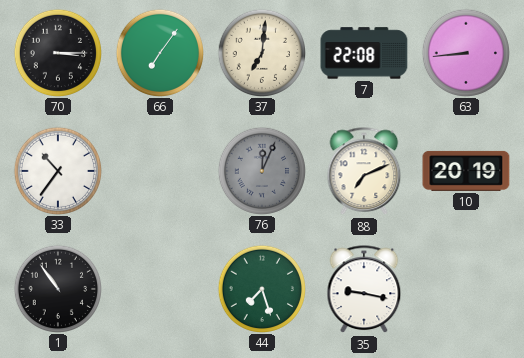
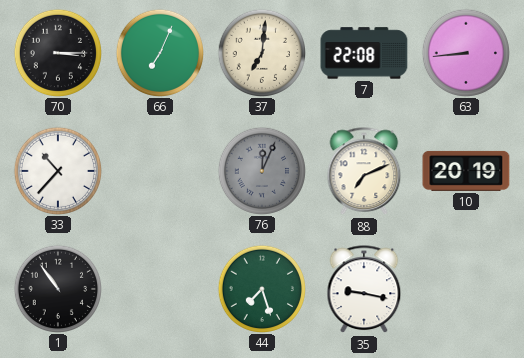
66: 7:06 -> 7:04 (159, 52)
33: 10:36 -> 10:37 (57, 170)
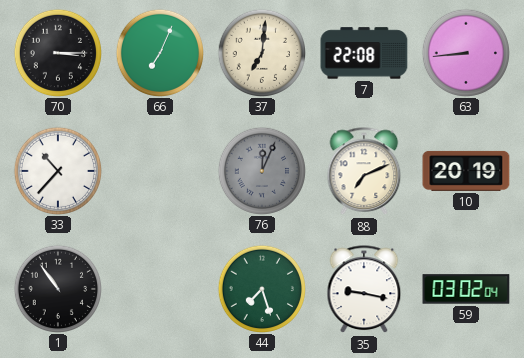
59: none -> 03:02 (466, 289)
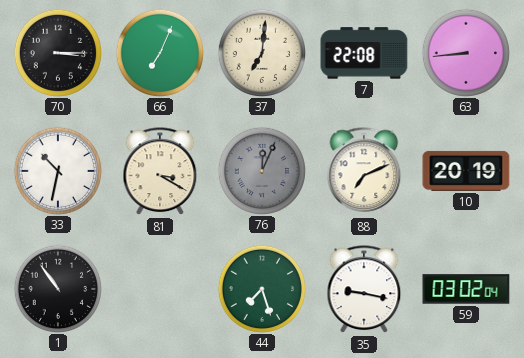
33: 10:37 -> 10:32 (57, 170)
81: none -> 3:20 (160, 172)
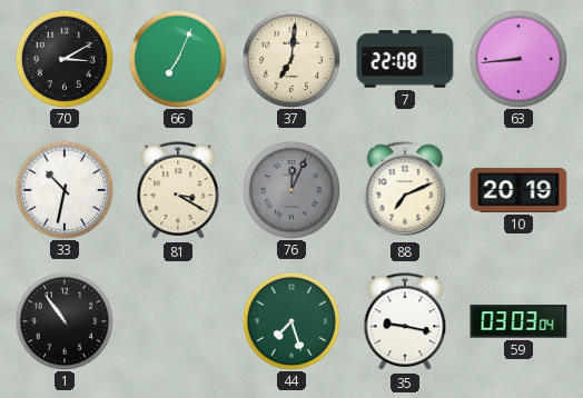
70: 3:15 -> 3:10 (63, 58)
59: 03:02 -> 03:03 (518, 321)
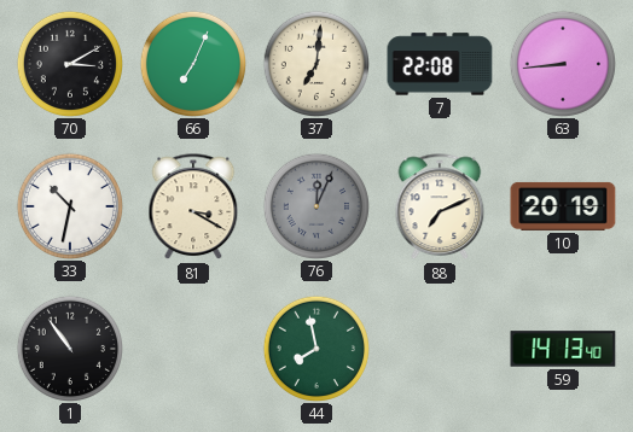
44: 7:27 -> 7:58 (315, 348)
35: 9:17 -> none (405, 322)
59: 03:03 -> 14:13 (563, 349)
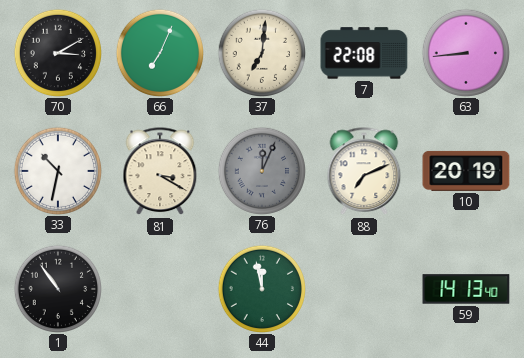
44: 7:58 -> 11:58 (261, 288)
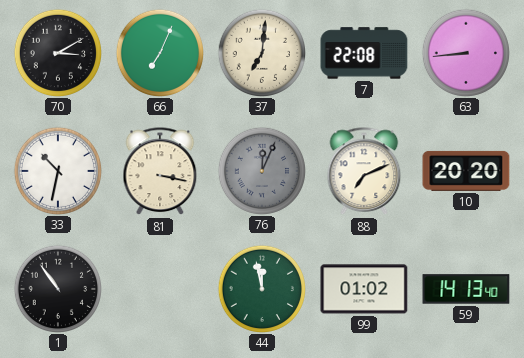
81: 3:20 -> 3:17 (160, 172)
10: 20:19 -> 20:20 (466, 171)
99: none -> 01:02 (364, 289)
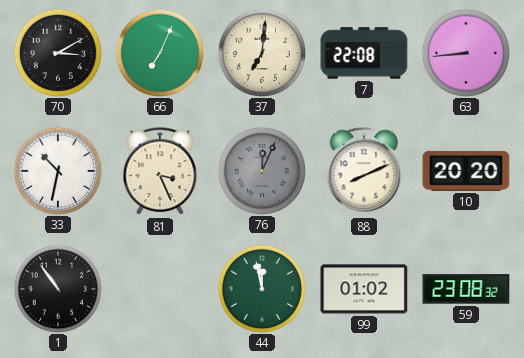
81: 3:17 -> 3:26 (160, 172)
88: 7:11 -> 8:11 (364, 172)
59: 14:13 -> 23:08 (466, 289)
